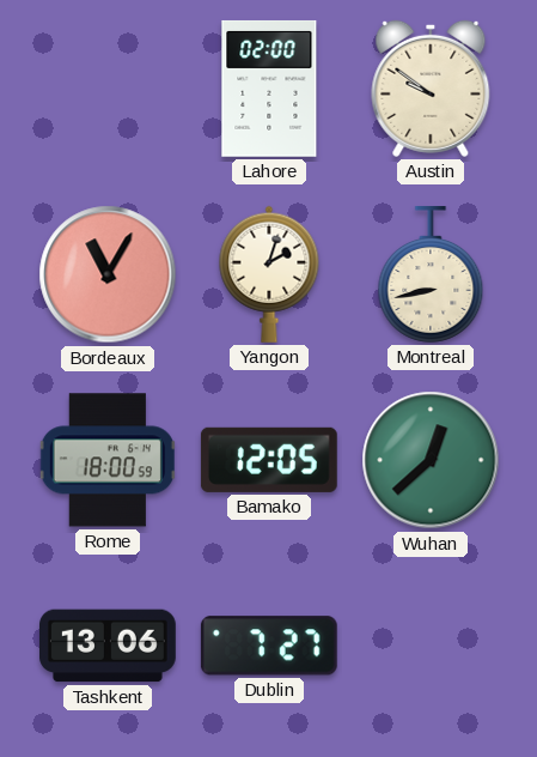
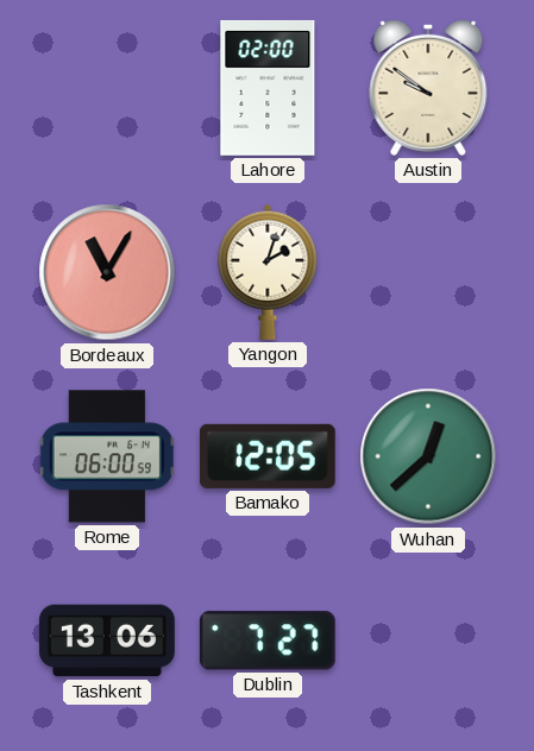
Montreal: 8:43 -> none (431, 275)
Rome: 18:00 -> 06:00 (107, 456)
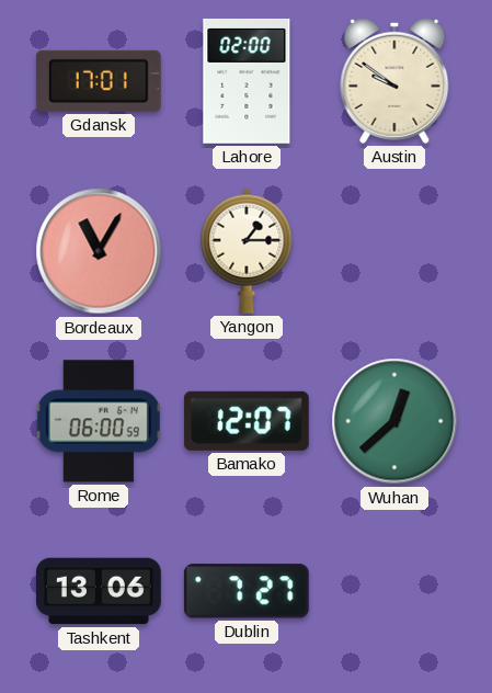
Gdansk: none -> 17:01 (99, 81)
Yangon: 2:03 -> 1:15 (247, 251)
Bamako: 12:05 -> 12:07 (247, 421)
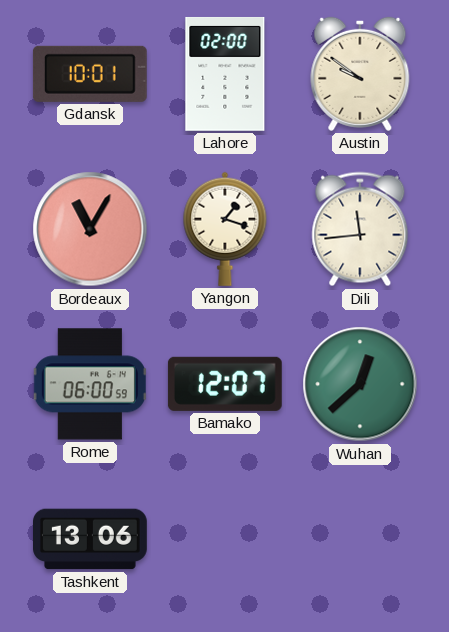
Gdansk: 17:01 -> 10:01 (90, 74)
Yangon: 1:15 -> 1:18 (225, 229)
Dili: none -> 11:44 (360, 229)
Dublin: 7:27 -> none (247, 591)
